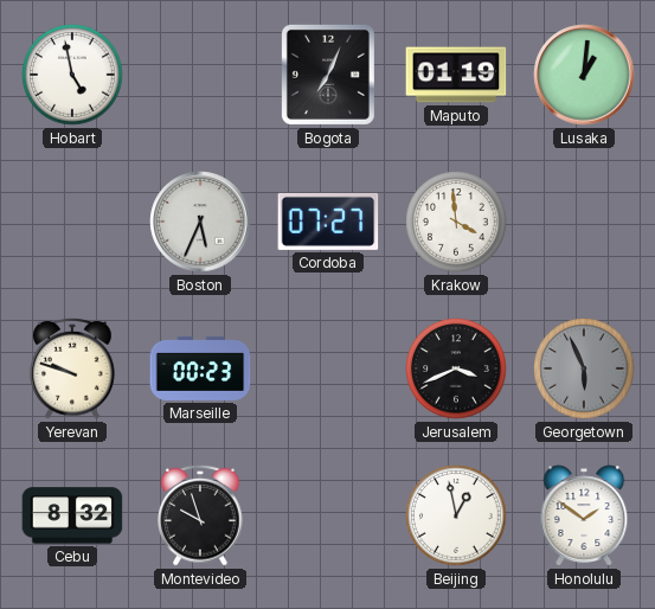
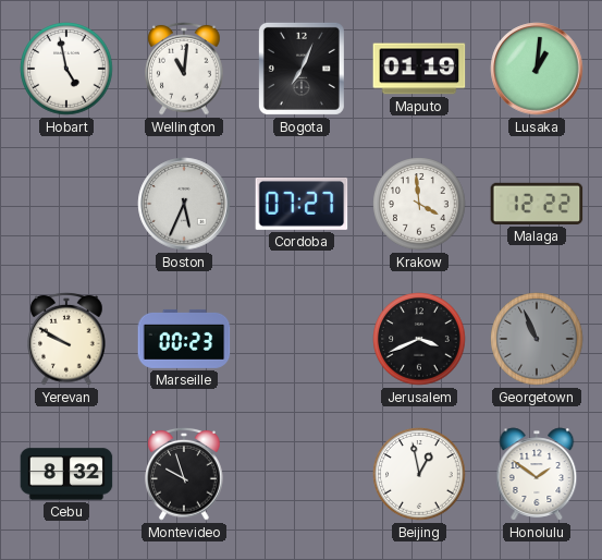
Wellington: none -> 11:01 (184, 69)
Malaga: none -> 12:22 (537, 204)
Yerevan: 9:48 -> 9:50 (66, 339)
Georgetown: 5:56 -> 10:56 (537, 339)
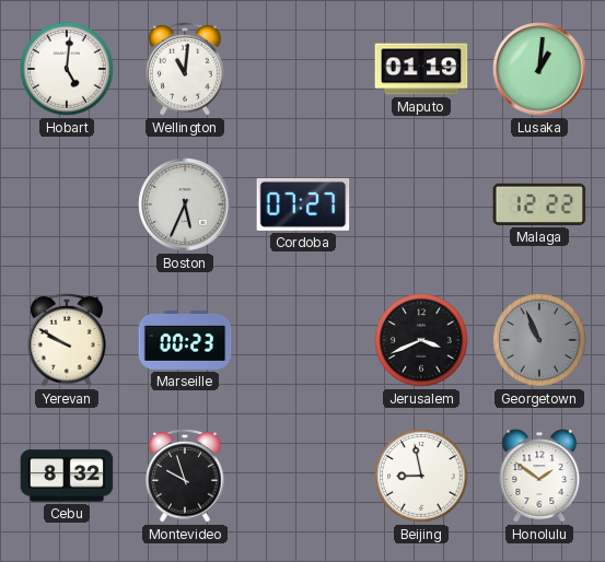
Hobart: 4:58 -> 5:01 (67, 69)
Bogota: 7:04 -> none (302, 69)
Krakow: 3:59 -> none (419, 204)
Beijing: 12:58 -> 8:58 (421, 476)
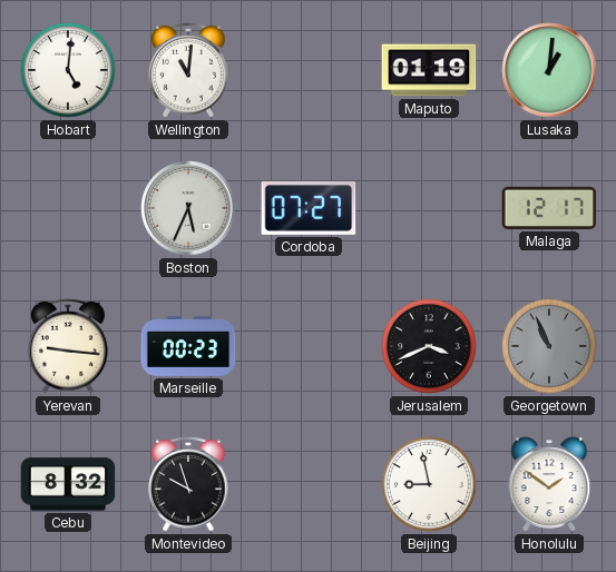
Malaga: 12:22 -> 12:17 (549, 208)
Yerevan: 9:50 -> 9:16 (68, 346)
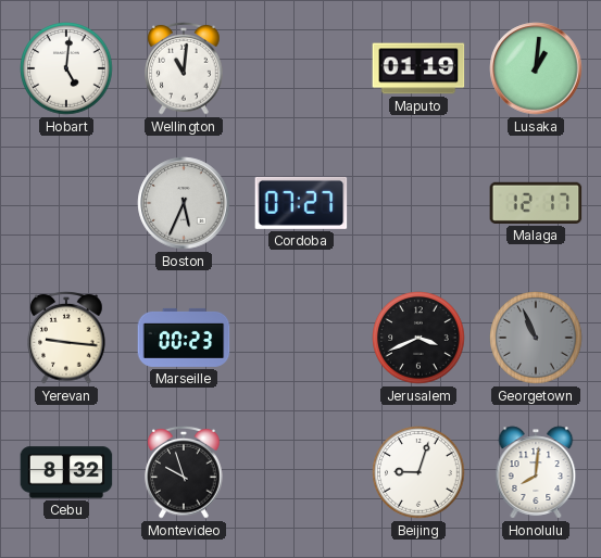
Beijing: 8:58 -> 9:03 (418, 472)
Honolulu: 1:51 -> 8:01 (536, 472)
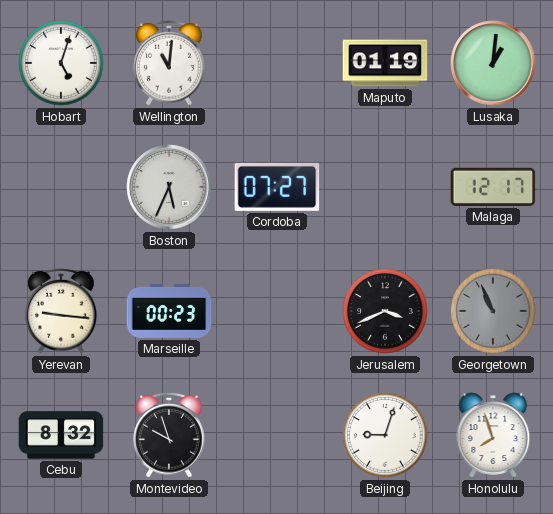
Hobart: 5:01 -> 5:03 (61, 63)
Honolulu: 8:01 -> 7:57 (493, 435)
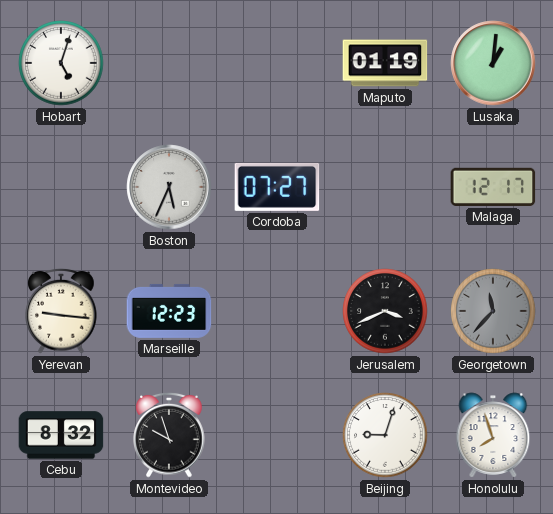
Wellington: 11:01 -> none (169, 63)
Marseille: 00:23 -> 12:23 (169, 311)
Georgetown: 10:56 -> 11:37 (493, 311)
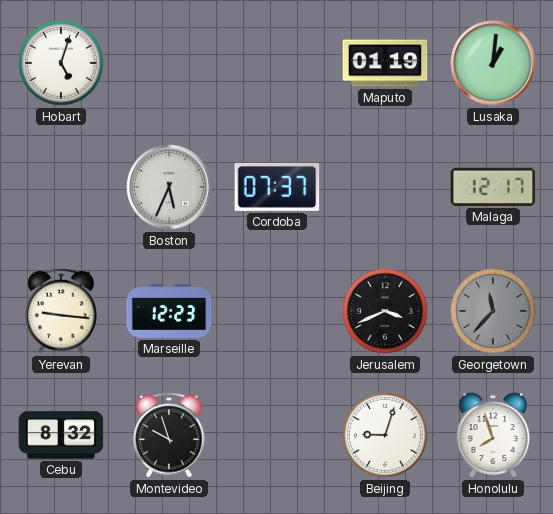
Cordoba: 07:27 -> 07:37 (277, 187)
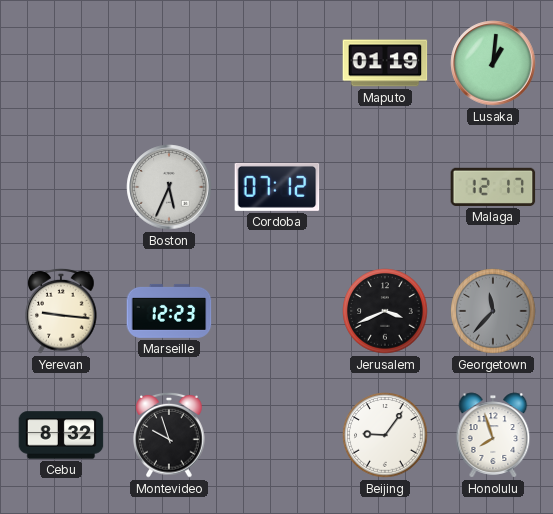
Hobart: 5:03 -> none (61, 63)
Cordoba: 07:37 -> 07:12 (277, 187)
Beijing: 9:03 -> 9:06 (385, 435)
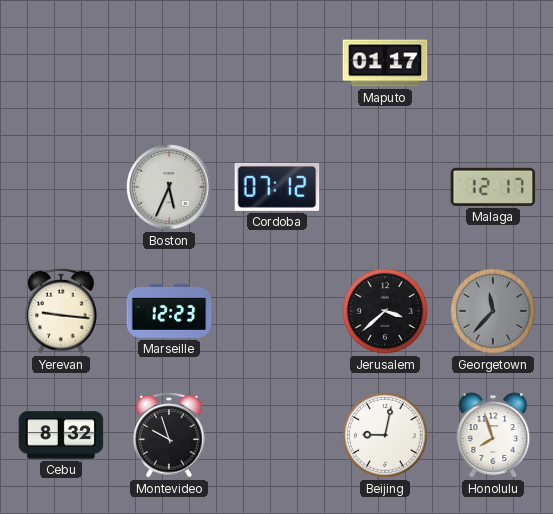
Maputo: 01:19 -> 01:17 (385, 63)
Lusaka: 1:01 -> none (493, 63)
Jerusalem: 3:41 -> 3:38 (385, 311)
Beijing: 9:06 -> 9:02 (385, 435)
